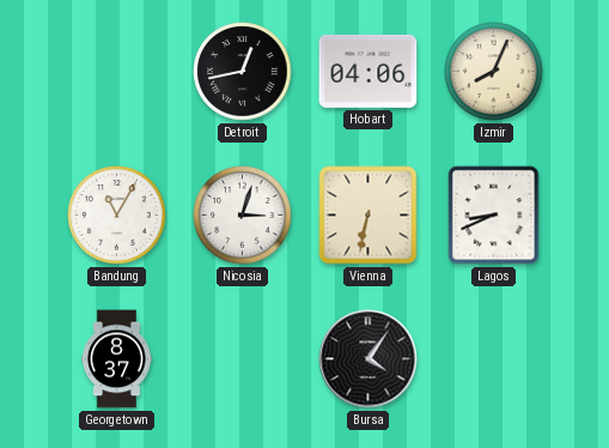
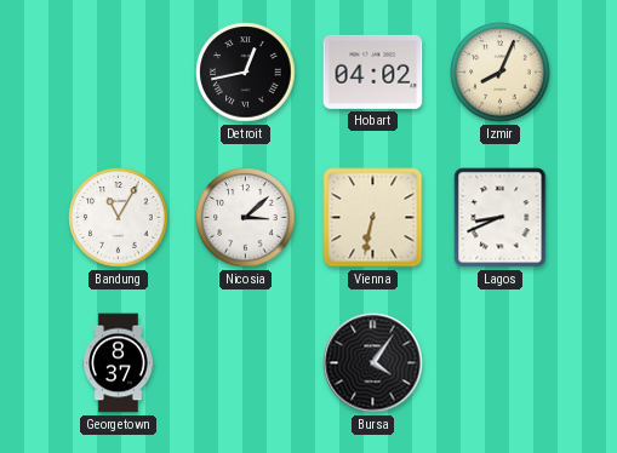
Hobart: 04:06 -> 04:02 (373, 71)
Nicosia: 3:03 -> 3:08 (246, 218)
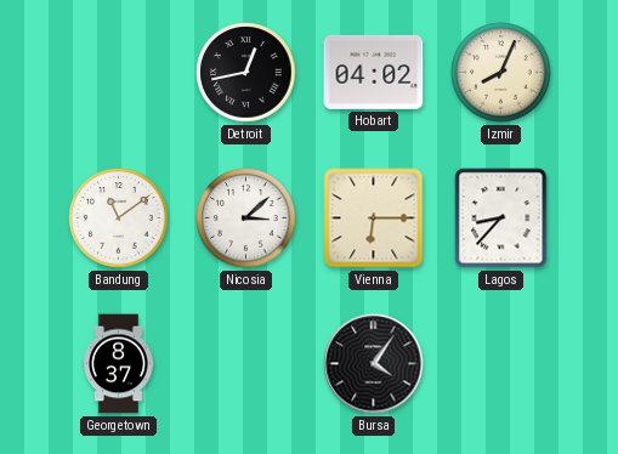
Bandung: 11:05 -> 11:09 (119, 219)
Vienna: 6:32 -> 6:15 (374, 219)
Lagos: 8:41 -> 8:37 (501, 219)
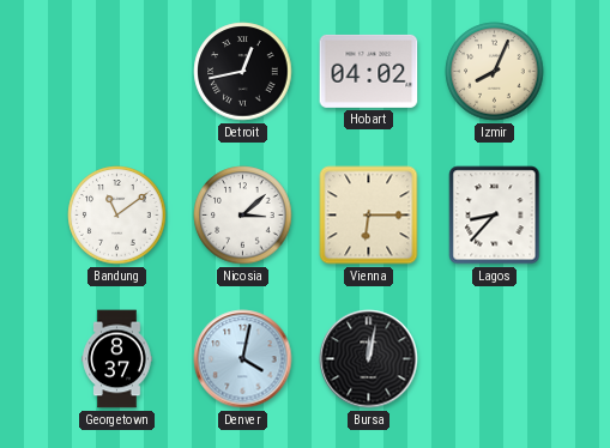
Denver: none -> 4:02 (243, 359)
Bursa: 4:06 -> 12:02 (369, 359)
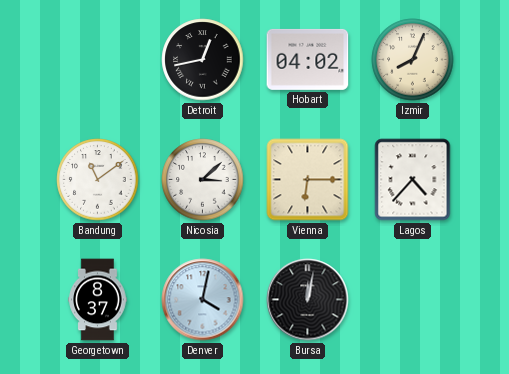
Lagos: 8:37 -> 4:37 (413, 180)
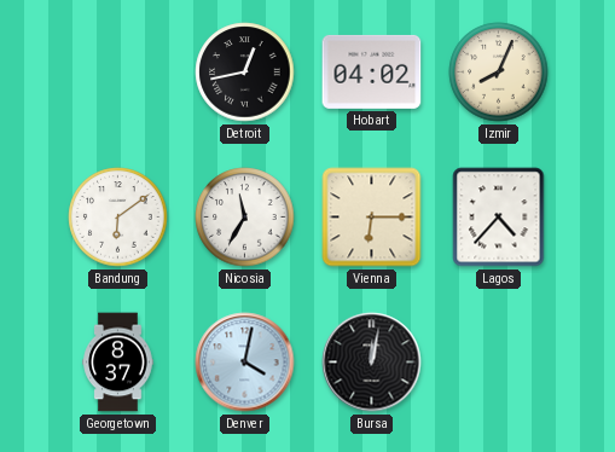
Bandung: 11:09 -> 6:09 (118, 218)
Nicosia: 3:08 -> 11:35 (245, 218)
